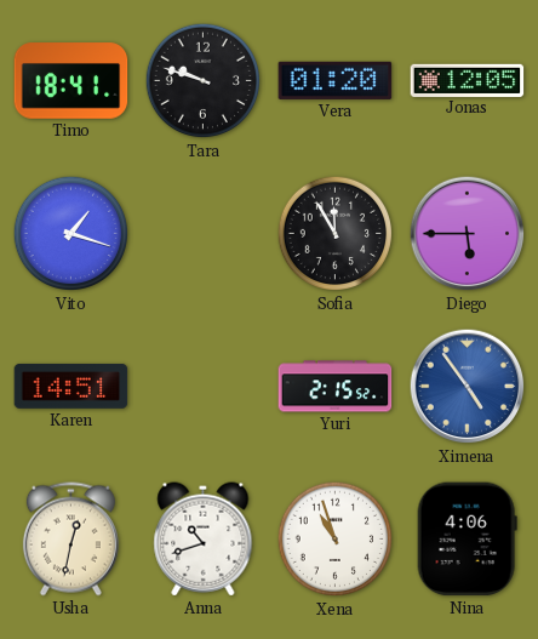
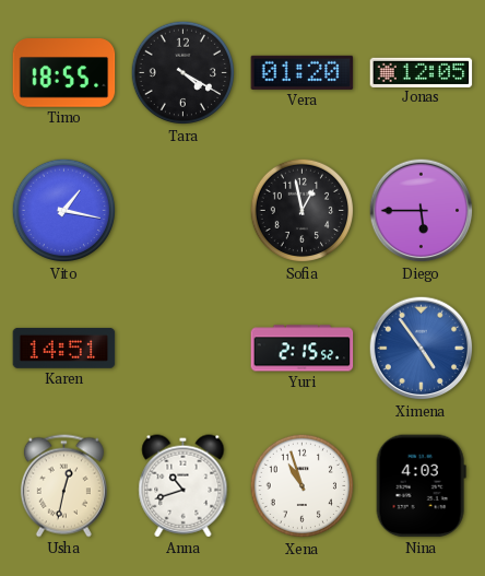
Timo: 18:41 -> 18:55 (64, 73)
Tara: 9:48 -> 4:20 (184, 73)
Vito: 1:18 -> 1:17 (64, 211)
Sofia: 11:55 -> 12:58 (303, 211)
Nina: 4:06 -> 4:03 (421, 486)
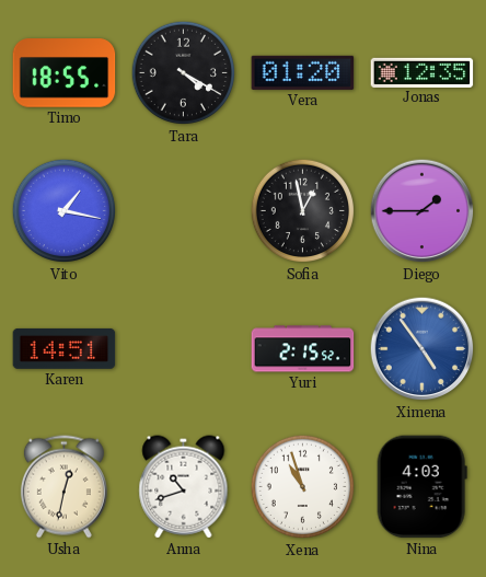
Jonas: 12:05 -> 12:35 (423, 72)
Diego: 5:45 -> 1:45 (423, 211)
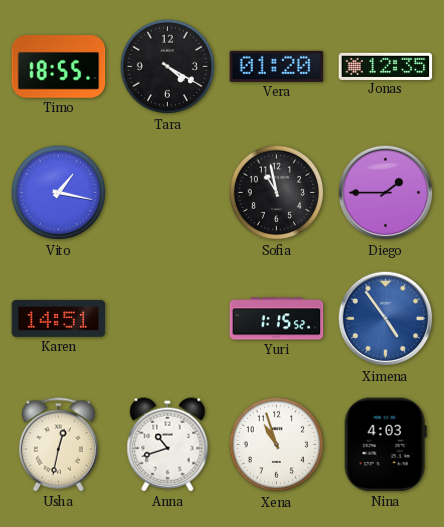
Sofia: 12:58 -> 10:58 (277, 193)
Yuri: 2:15 -> 1:15 (277, 319)
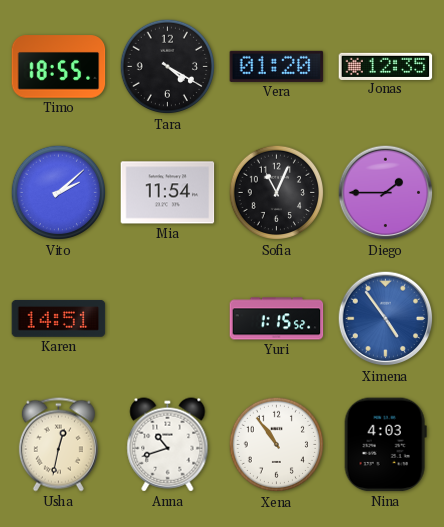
Vito: 1:17 -> 2:08 (59, 193)
Mia: none -> 11:54 (168, 193)
Sofia: 10:58 -> 11:04 (277, 193)
Xena: 10:57 -> 10:54 (277, 445)
